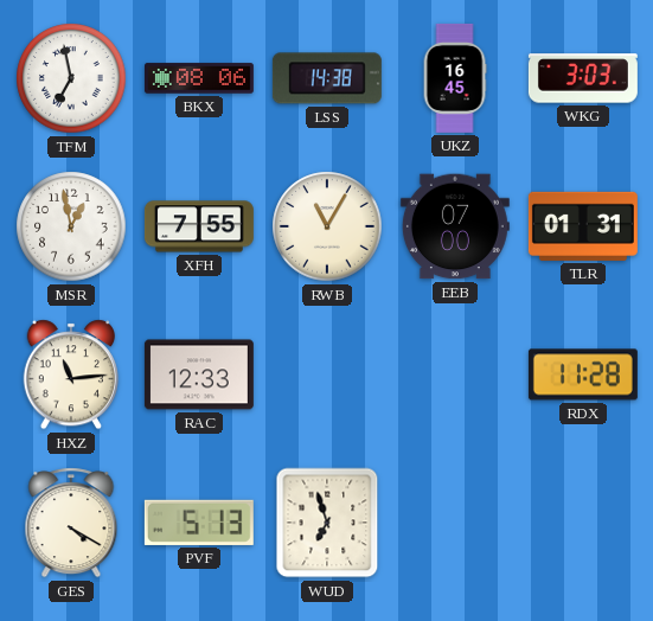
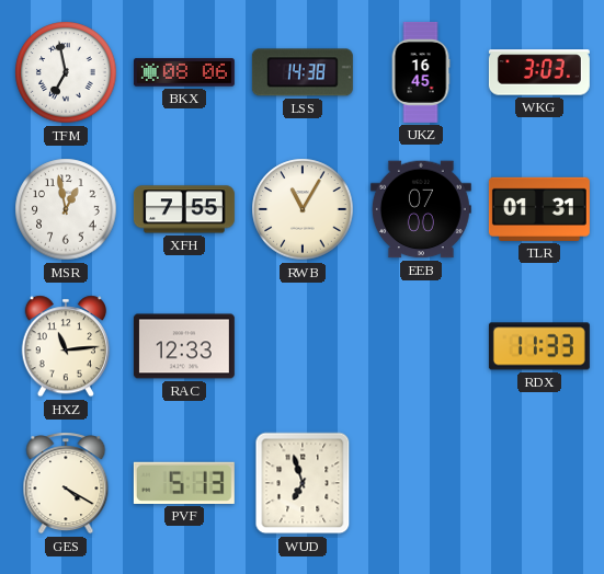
RDX: 11:28 -> 11:33 (539, 346)
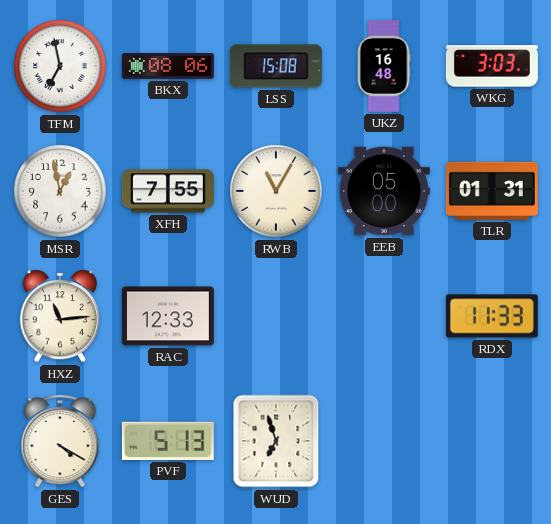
LSS: 14:38 -> 15:08 (276, 66)
UKZ: 16:45 -> 16:48 (384, 66)
EEB: 07:00 -> 05:00 (384, 191)
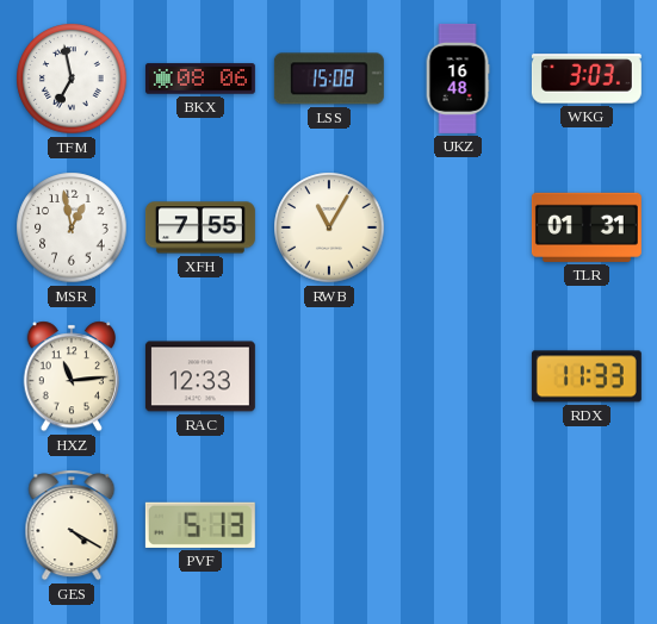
EEB: 05:00 -> none (384, 191)
WUD: 6:57 -> none (276, 441)
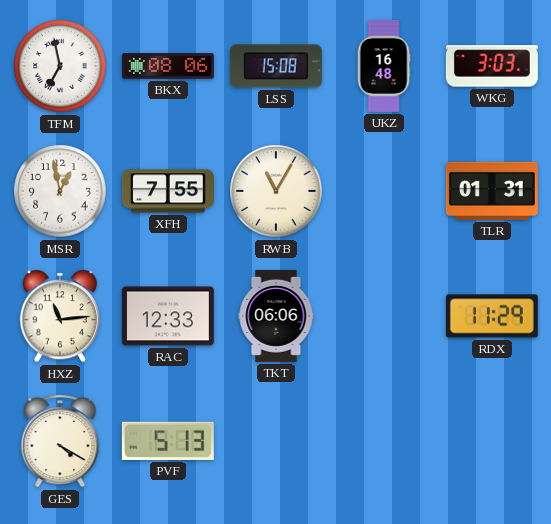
TKT: none -> 06:06 (276, 316)
RDX: 11:33 -> 11:29 (492, 316)
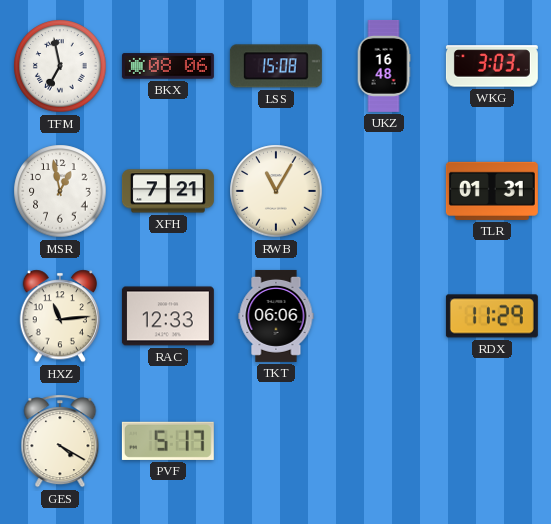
XFH: 7:55 -> 7:21 (168, 191)
PVF: 5:13 -> 5:17 (168, 441)
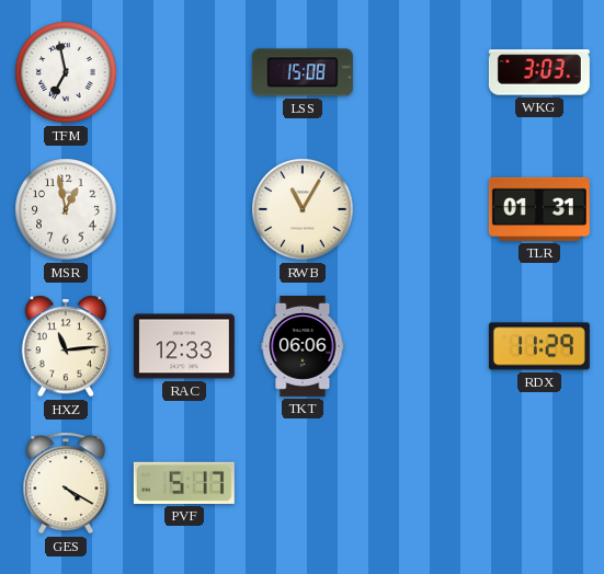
BKX: 08:06 -> none (168, 66)
UKZ: 16:48 -> none (384, 66)
XFH: 7:21 -> none (168, 191)
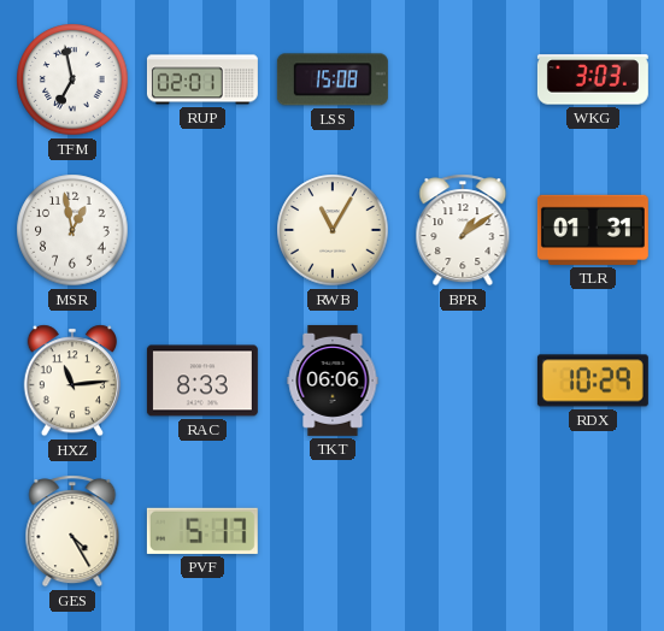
RUP: none -> 02:01 (202, 79)
BPR: none -> 1:09 (463, 230)
RAC: 12:33 -> 8:33 (202, 381)
RDX: 11:29 -> 10:29 (593, 381)
GES: 4:20 -> 4:25 (72, 531)
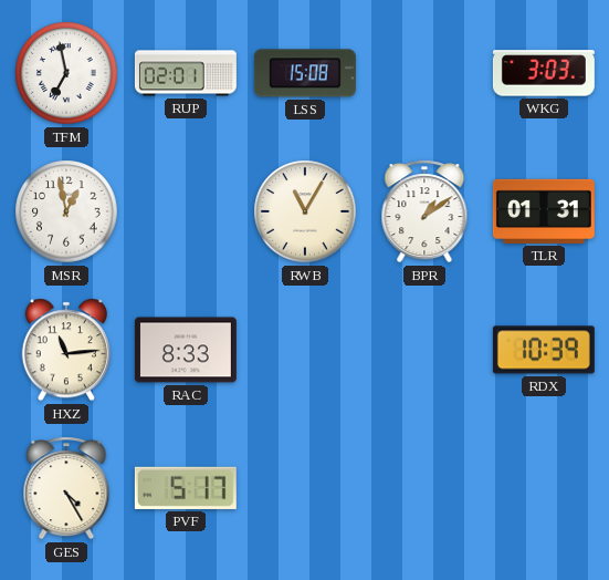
TKT: 06:06 -> none (333, 381)
RDX: 10:29 -> 10:39 (544, 350)
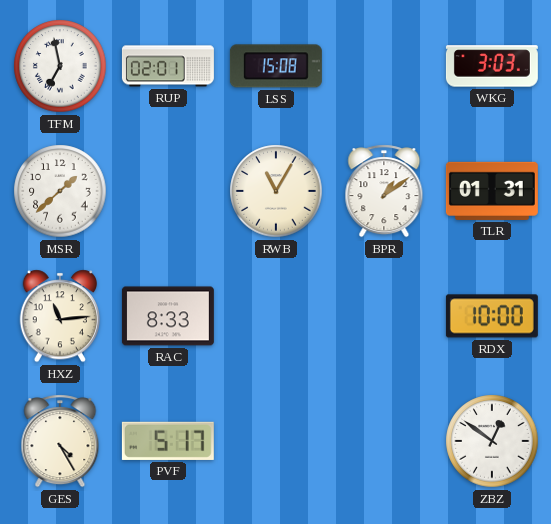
MSR: 12:58 -> 1:38 (60, 191)
RDX: 10:39 -> 10:00 (492, 316)
ZBZ: none -> 12:51 (492, 441)
